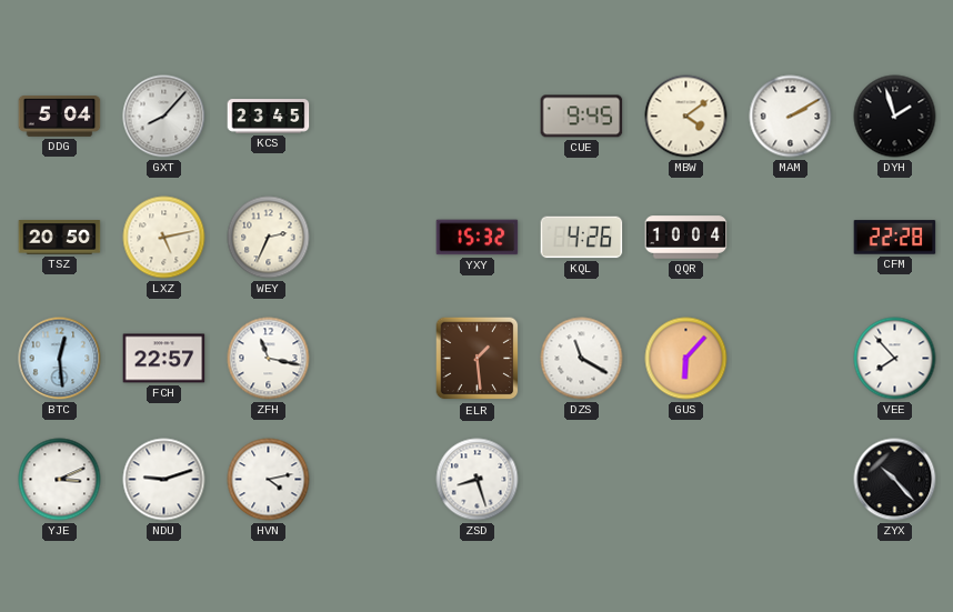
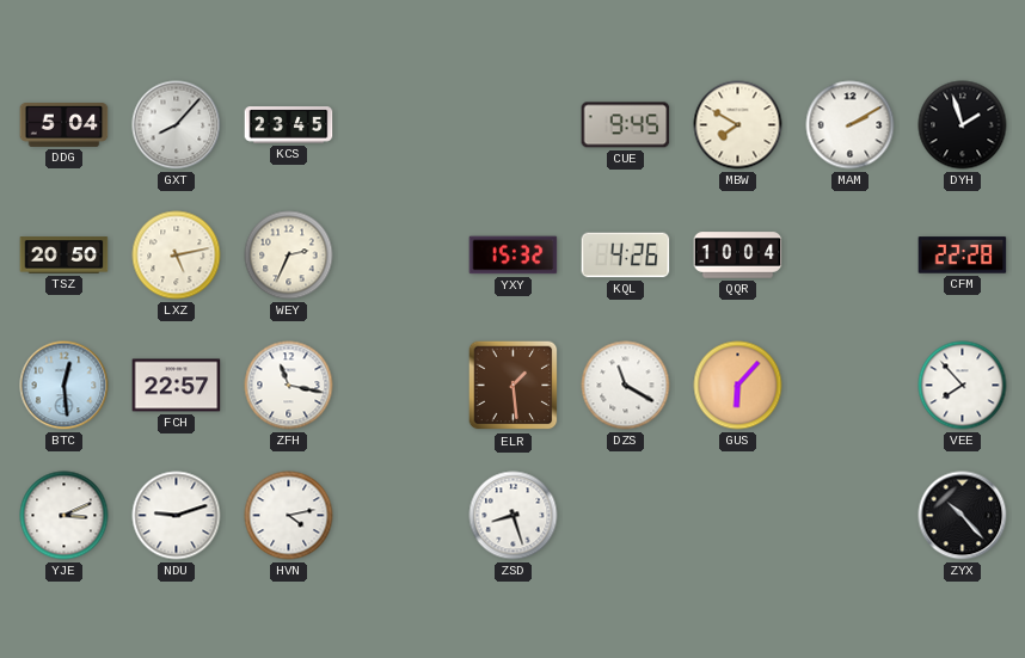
MBW: 4:09 -> 7:50 (738, 125)
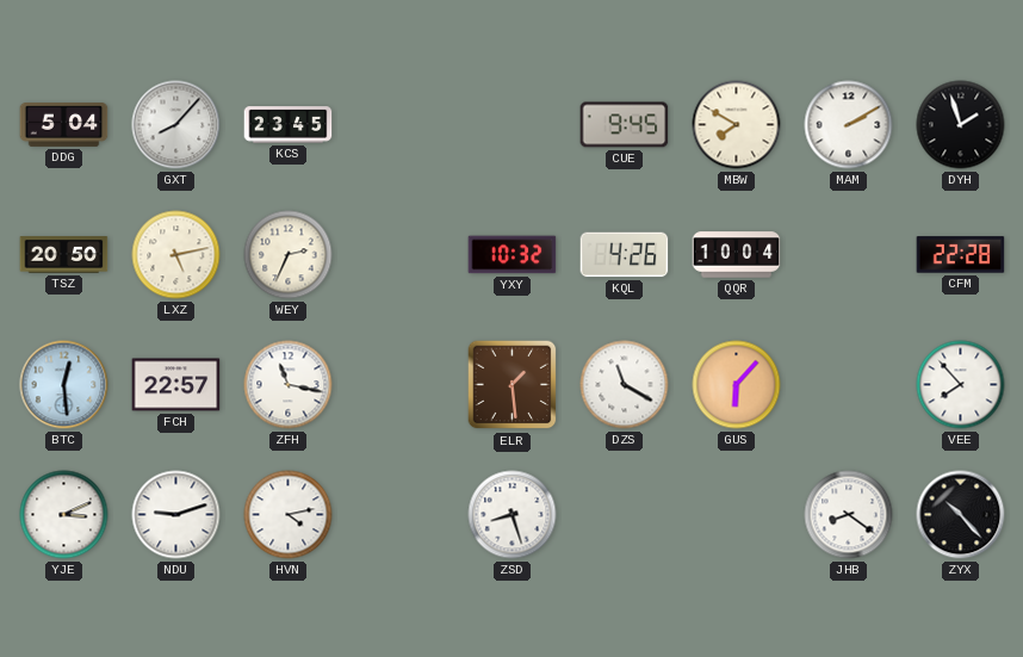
YXY: 15:32 -> 10:32 (513, 255)
JHB: none -> 8:21 (849, 515)
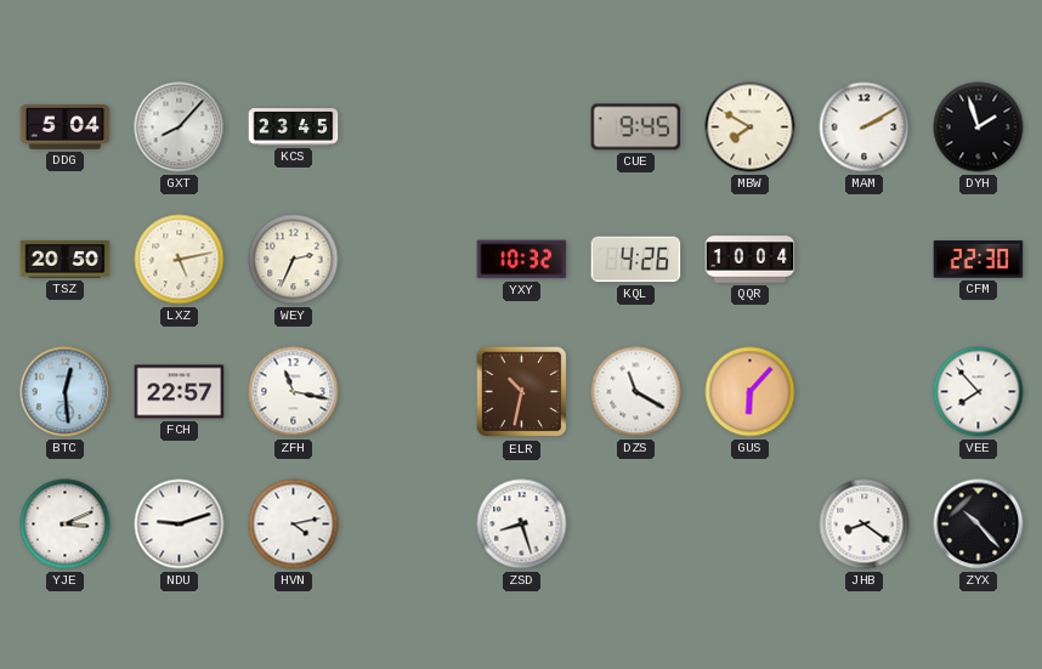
CFM: 22:28 -> 22:30 (979, 260)
ELR: 1:29 -> 10:32 (522, 392)
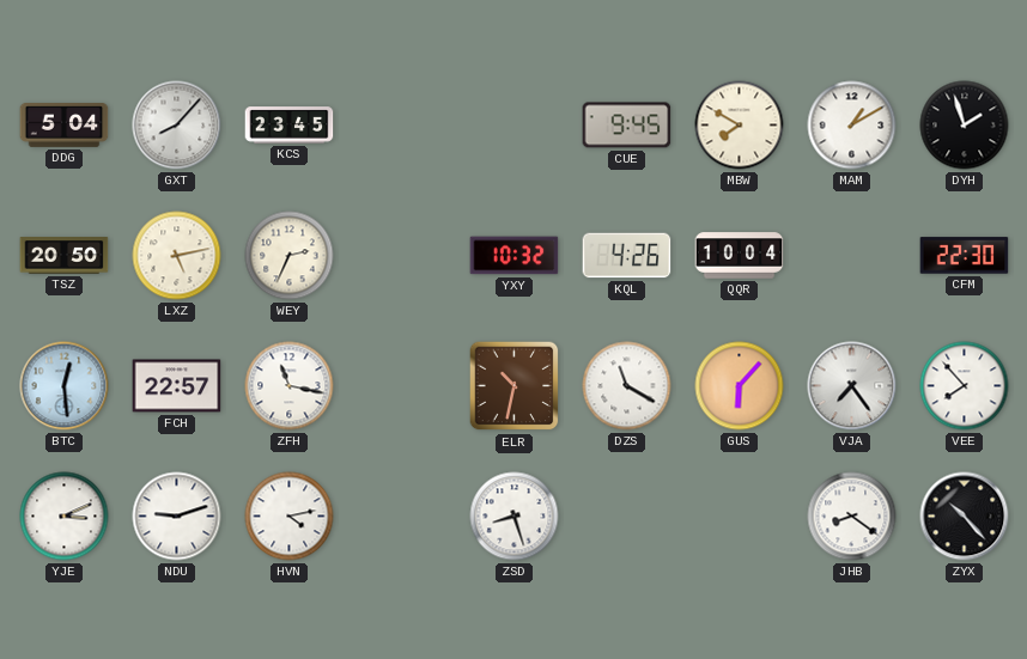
MAM: 2:10 -> 1:10 (852, 126)
VJA: none -> 7:24 (852, 386)
